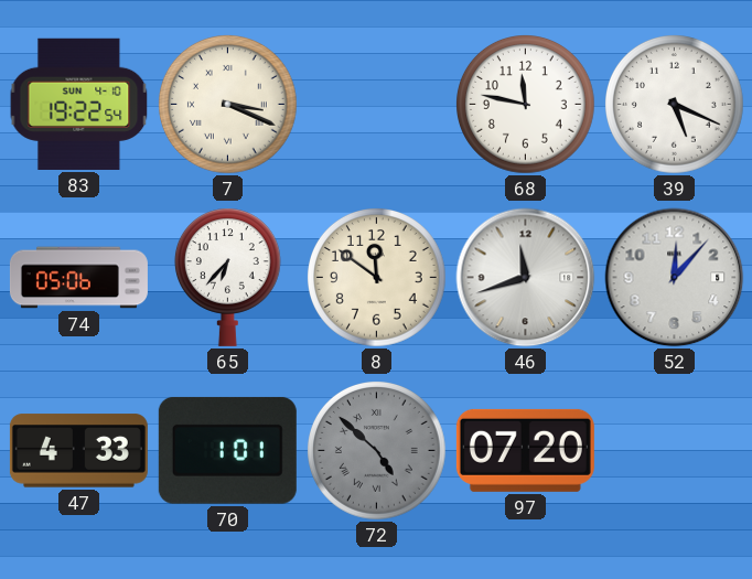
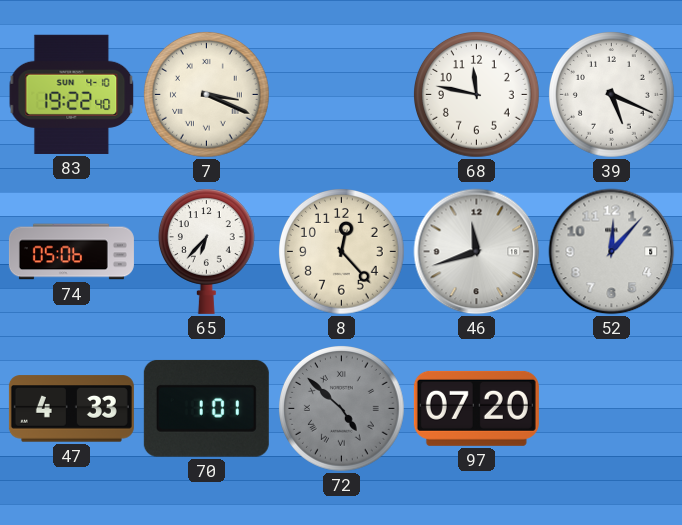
83: 19:22:54 -> 19:22:40 (72, 94)
8: 11:51 -> 12:23 (342, 252)
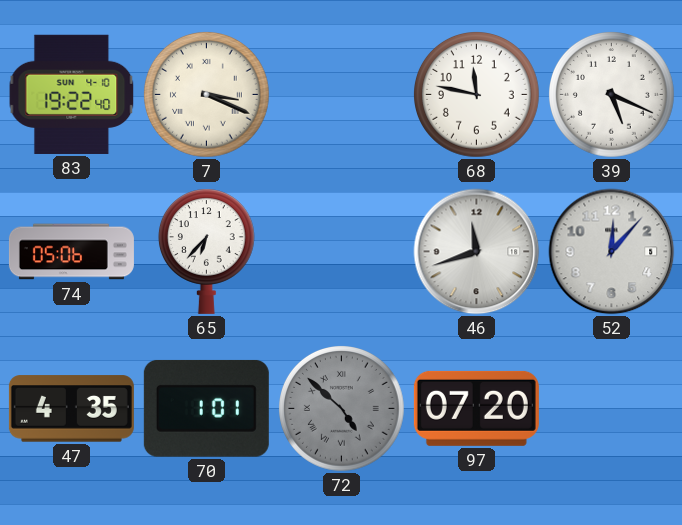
8: 12:23 -> none (342, 252)
47: 4:33 -> 4:35 (71, 409)
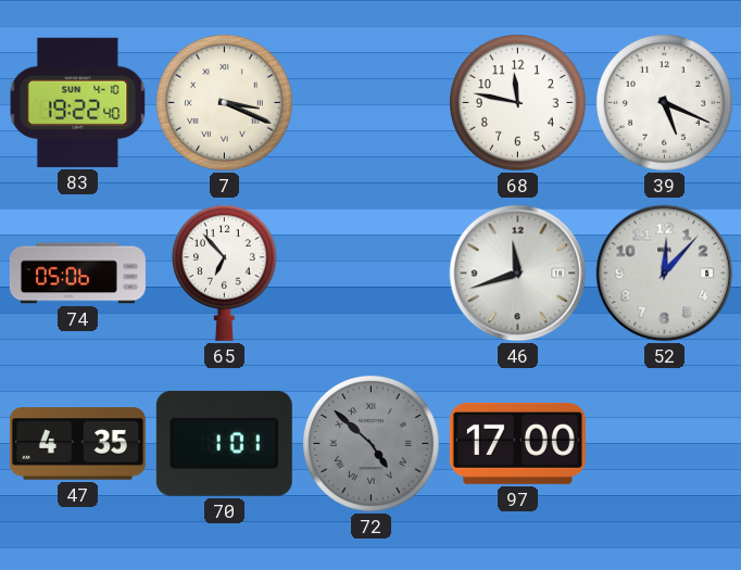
65: 6:37 -> 6:53 (224, 273)
97: 07:20 -> 17:00 (517, 443)
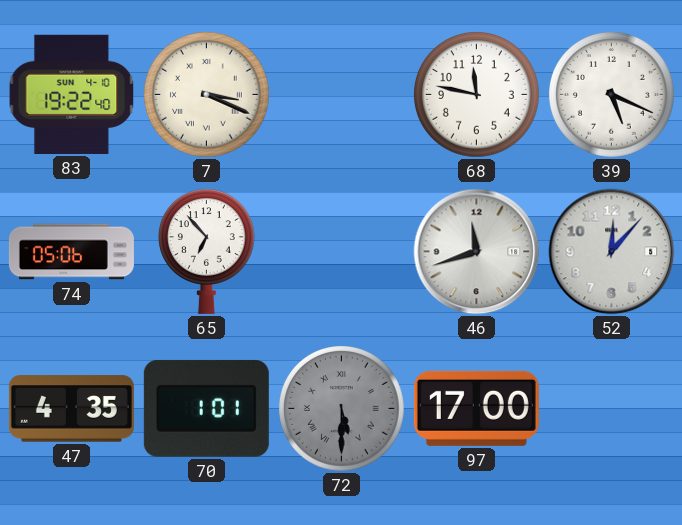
72: 4:52 -> 5:30 (342, 409)
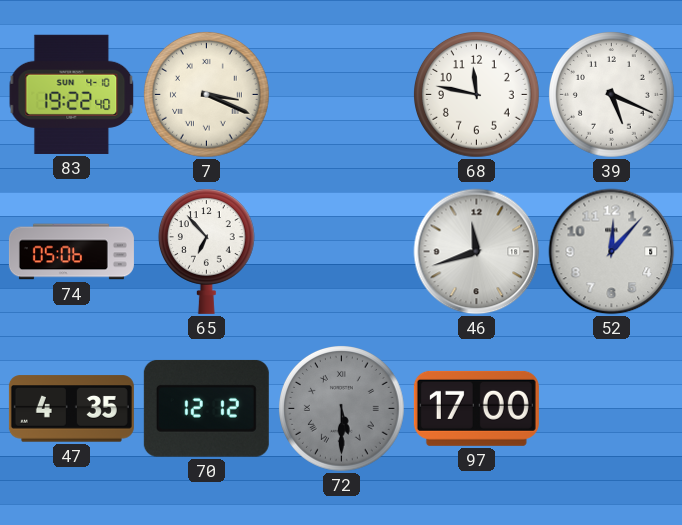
70: 1:01 -> 12:12 (206, 408)
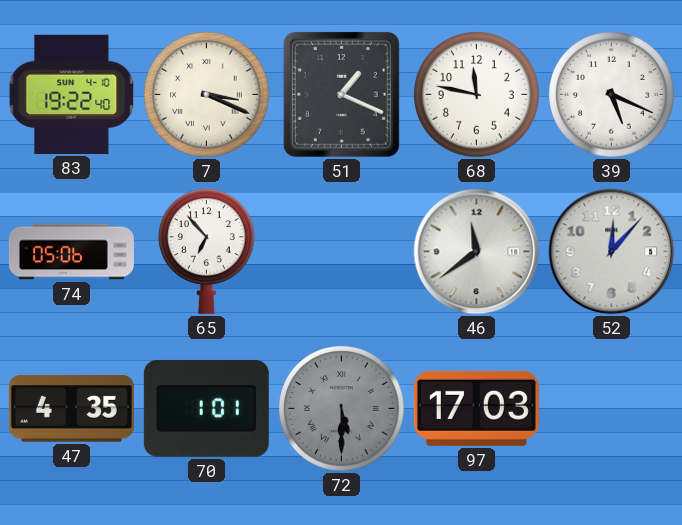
51: none -> 1:19 (341, 94)
46: 11:42 -> 11:39 (477, 252)
70: 12:12 -> 1:01 (206, 408)
97: 17:00 -> 17:03 (476, 408)
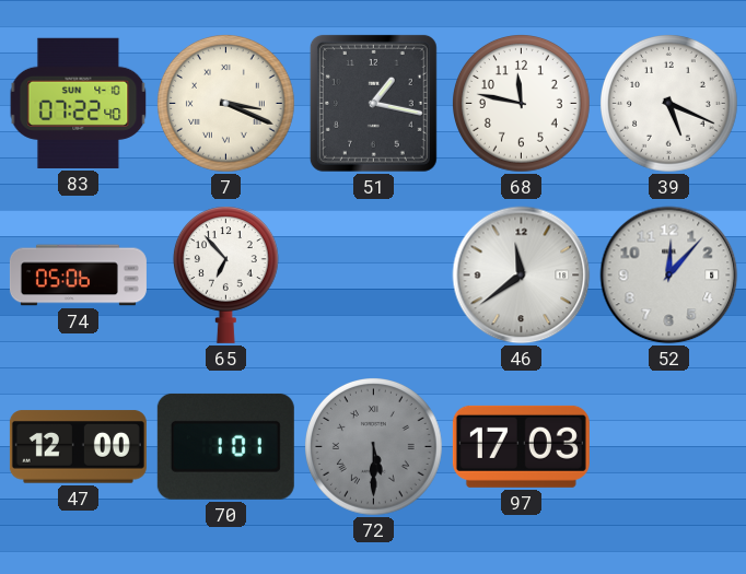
83: 19:22 -> 07:22 (79, 103)
51: 1:19 -> 1:17 (373, 103)
47: 4:35 -> 12:00 (78, 447)
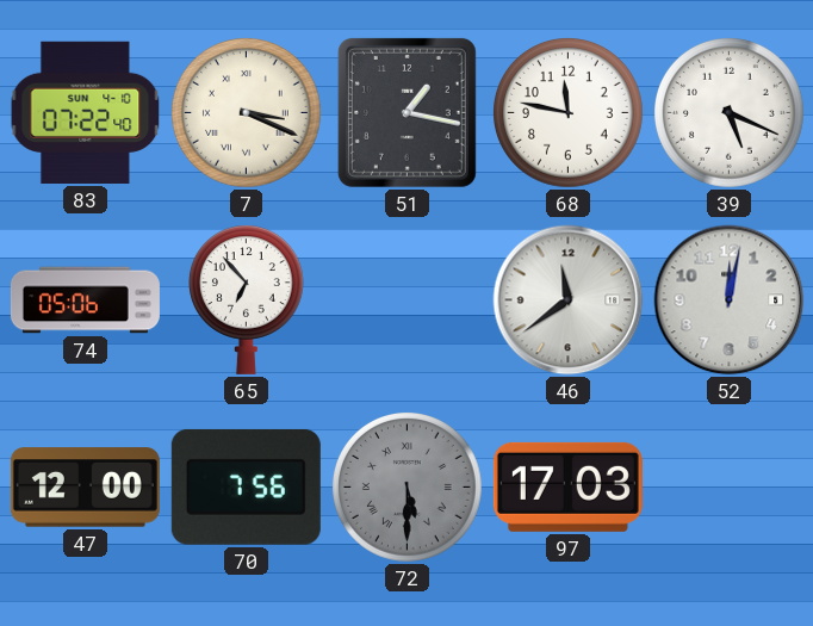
52: 12:07 -> 12:02 (730, 300)
70: 1:01 -> 7:56 (246, 486)
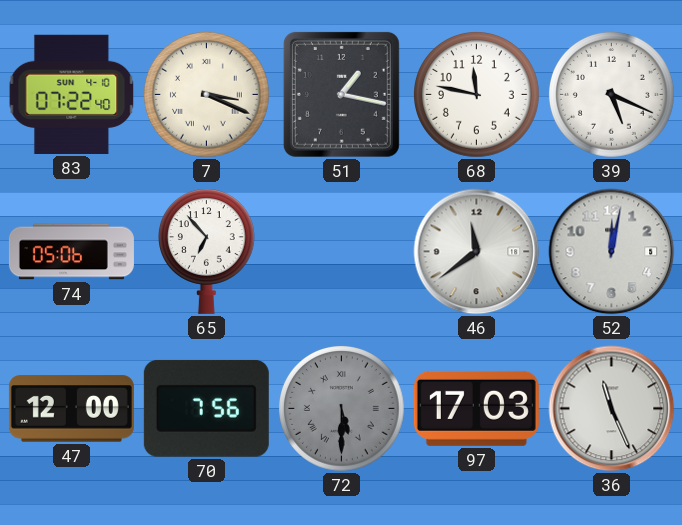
36: none -> 11:26 (612, 409)
